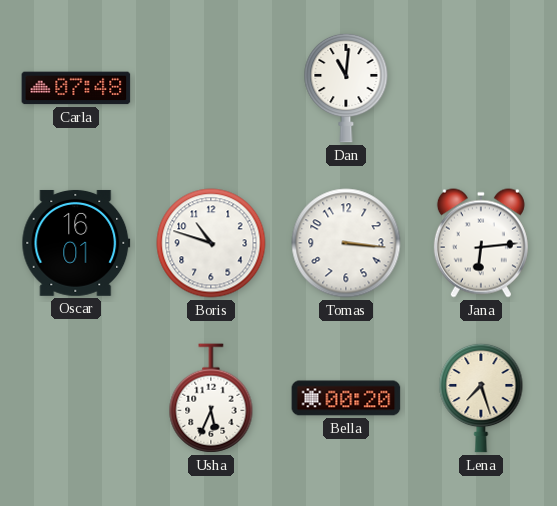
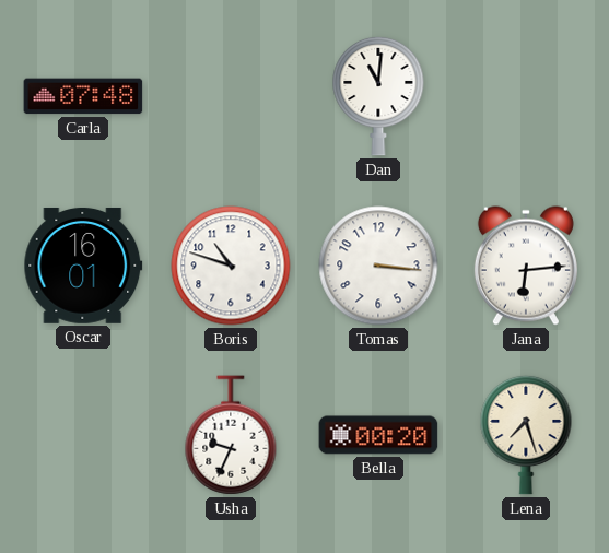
Usha: 5:34 -> 9:34 (231, 435)
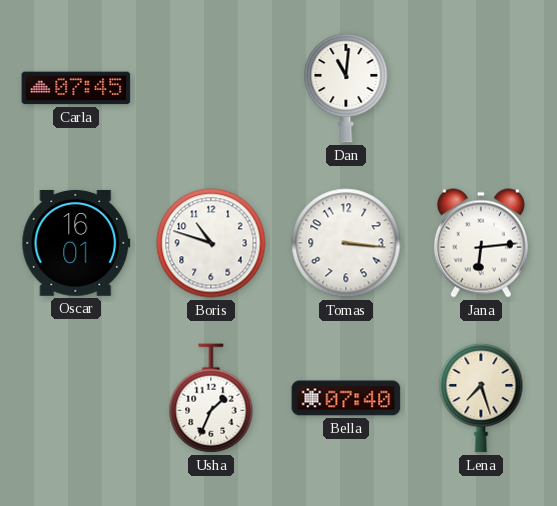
Carla: 07:48 -> 07:45 (76, 88)
Usha: 9:34 -> 1:34 (211, 398)
Bella: 00:20 -> 07:40 (346, 398)
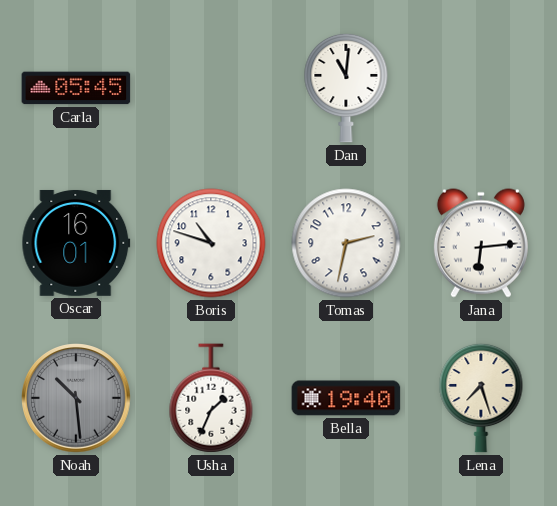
Carla: 07:45 -> 05:45 (76, 88)
Tomas: 3:16 -> 2:32 (346, 243)
Noah: none -> 10:29 (76, 398)
Bella: 07:40 -> 19:40 (346, 398)
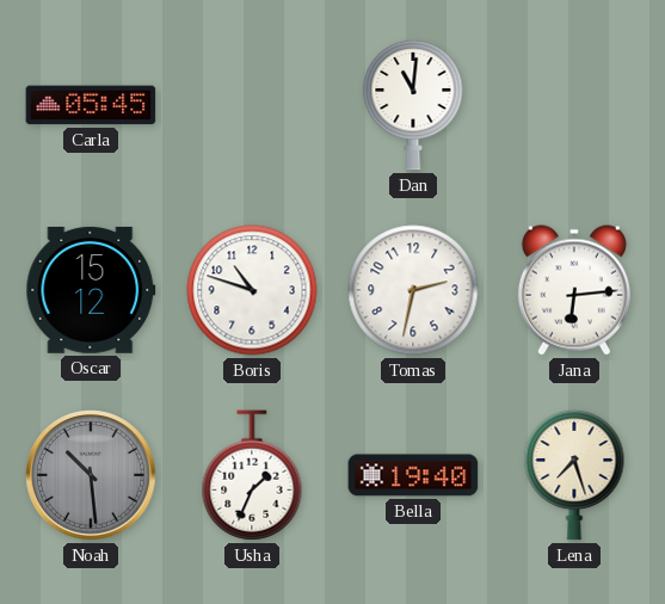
Oscar: 16:01 -> 15:12 (91, 290)
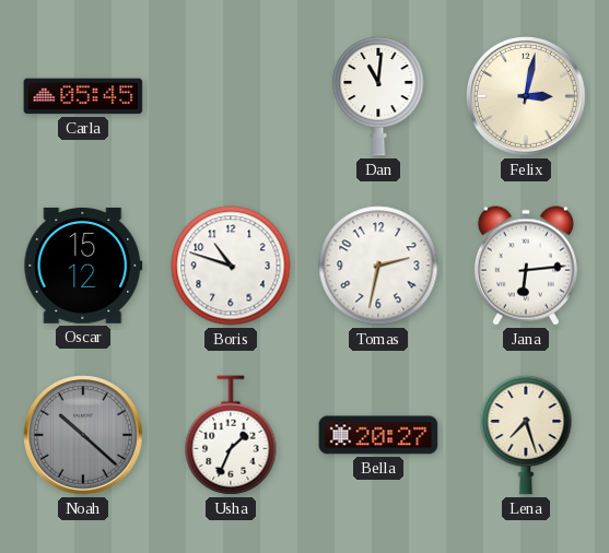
Felix: none -> 3:02 (526, 96)
Noah: 10:29 -> 10:22 (83, 435)
Bella: 19:40 -> 20:27 (378, 435)
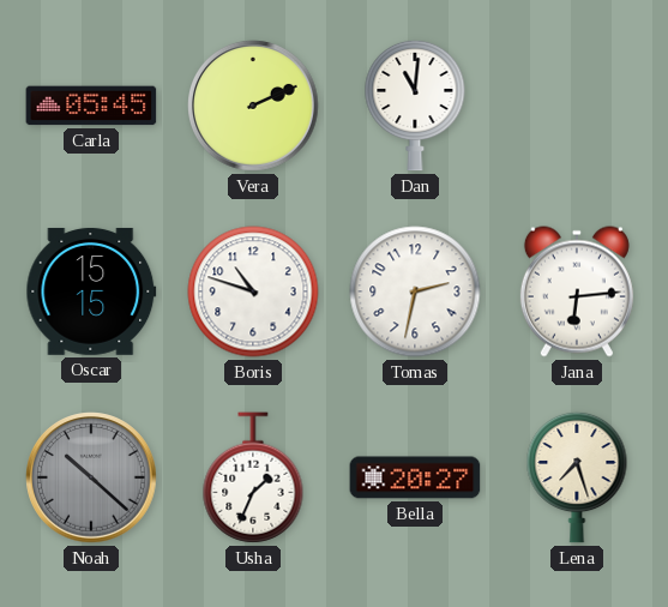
Vera: none -> 2:11 (253, 106)
Felix: 3:02 -> none (526, 96)
Oscar: 15:12 -> 15:15 (91, 292)
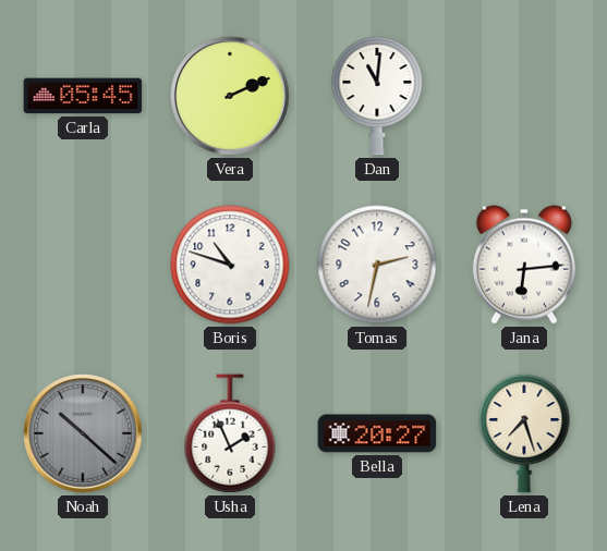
Oscar: 15:15 -> none (91, 292)
Usha: 1:34 -> 1:56 (230, 433)
